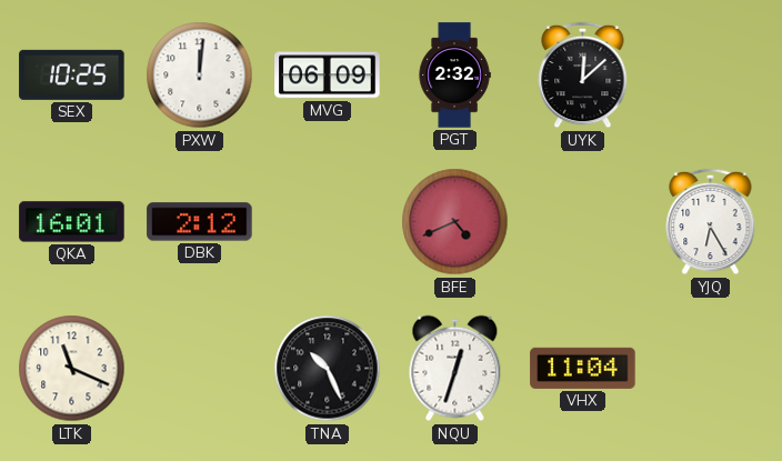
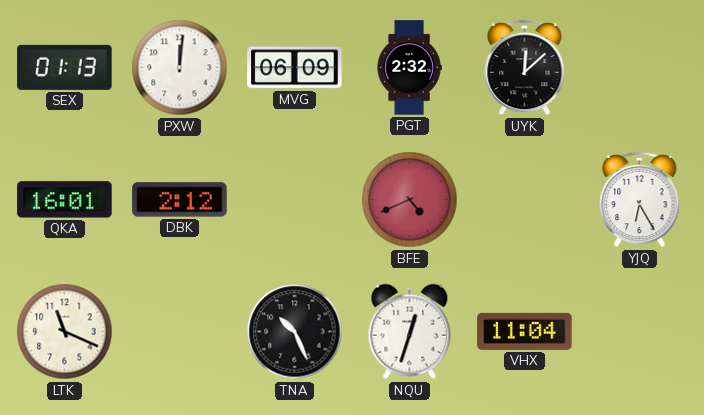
SEX: 10:25 -> 01:13 (65, 67)
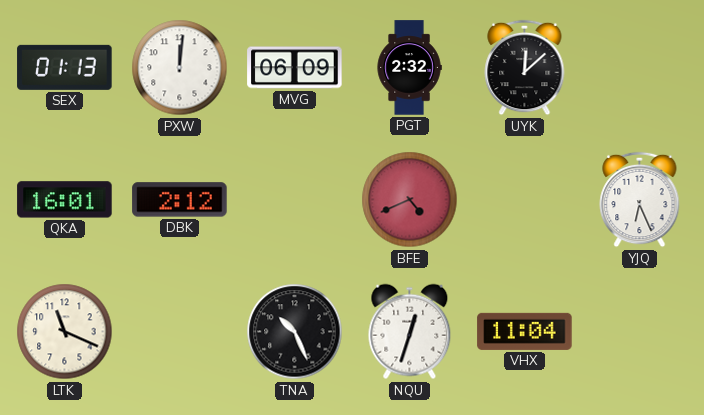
YJQ: 6:25 -> 6:26 (640, 200)
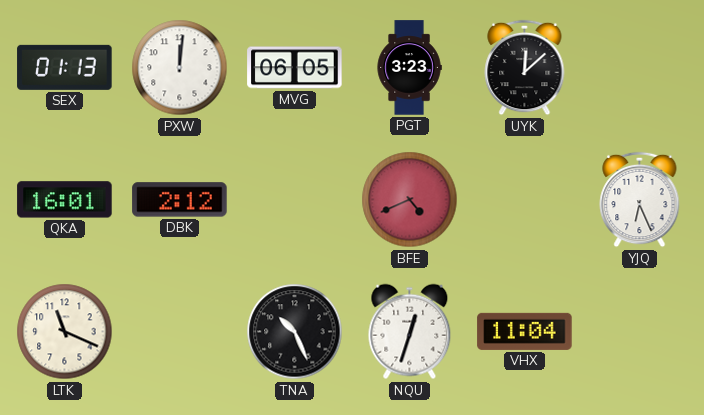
MVG: 06:09 -> 06:05 (295, 68)
PGT: 2:32 -> 3:23 (409, 68)
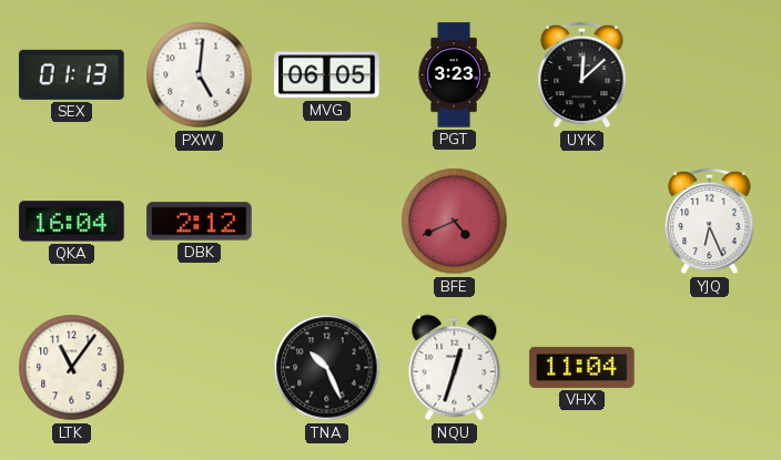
PXW: 12:01 -> 5:01 (200, 75)
QKA: 16:01 -> 16:04 (72, 222)
LTK: 11:19 -> 11:06 (72, 368)
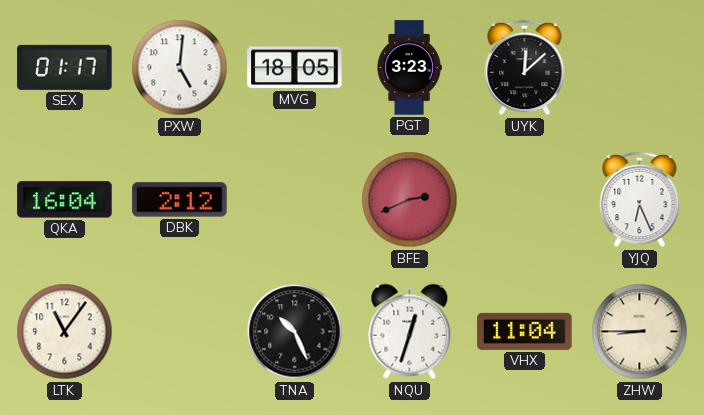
SEX: 01:13 -> 01:17 (65, 67)
MVG: 06:05 -> 18:05 (295, 68)
BFE: 4:41 -> 2:41 (410, 200)
ZHW: none -> 8:45 (640, 332)
